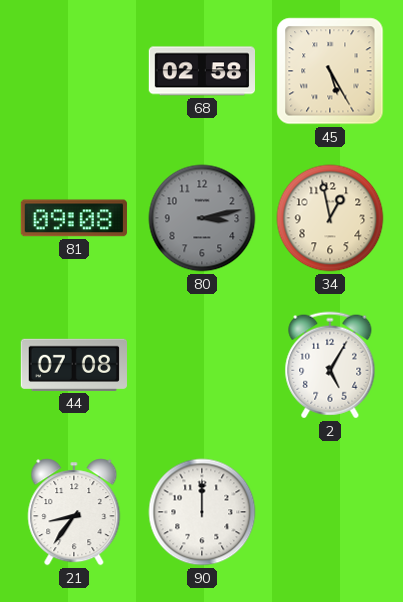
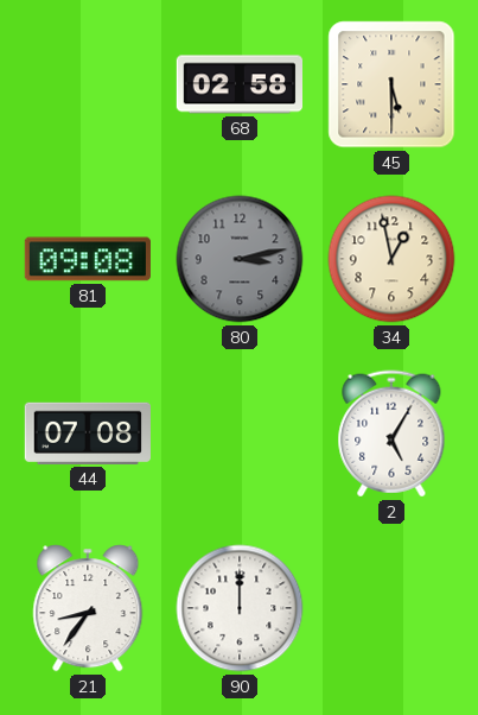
45: 5:25 -> 5:30 (391, 84)
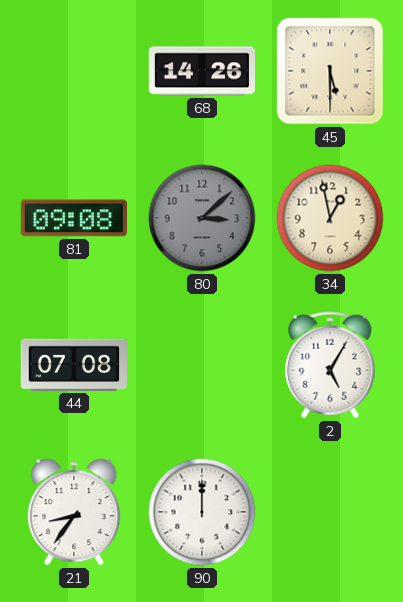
68: 02:58 -> 14:26 (201, 71)
80: 3:13 -> 3:08 (202, 218)
